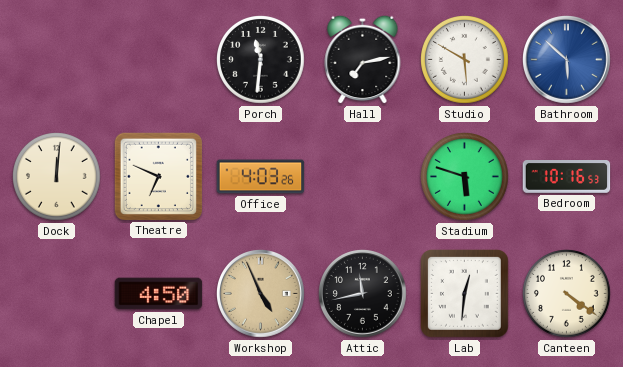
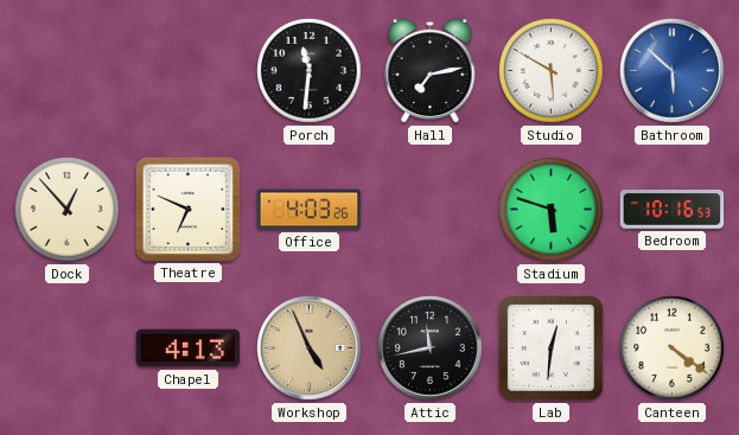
Dock: 12:01 -> 12:53 (68, 210)
Chapel: 4:50 -> 4:13 (189, 348)
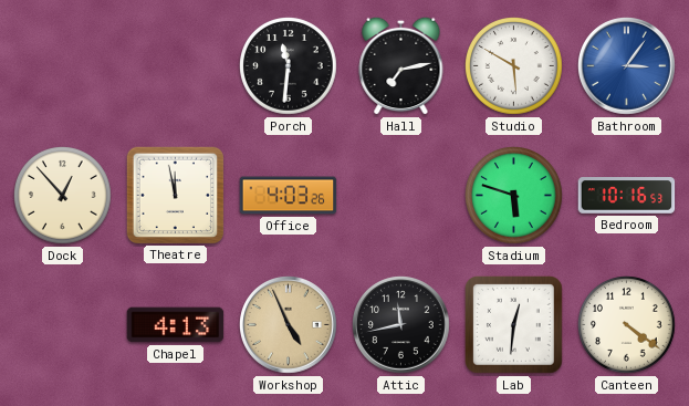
Bathroom: 5:52 -> 3:06 (627, 66)
Theatre: 6:49 -> 11:58 (175, 195)
